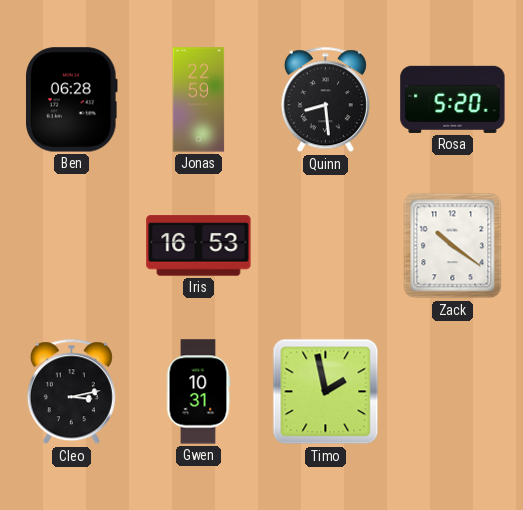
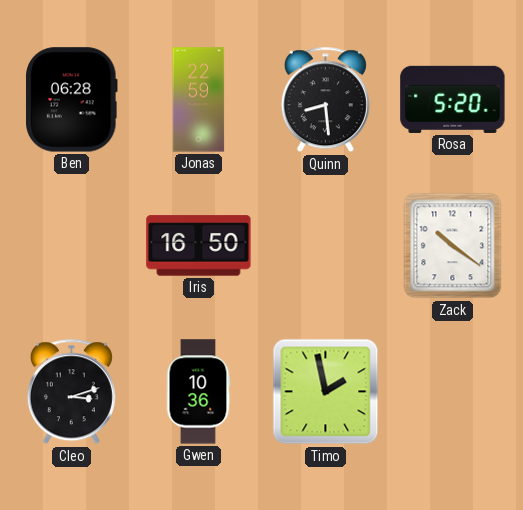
Iris: 16:53 -> 16:50 (199, 246)
Cleo: 3:13 -> 3:12 (71, 392)
Gwen: 10:31 -> 10:36 (198, 392)
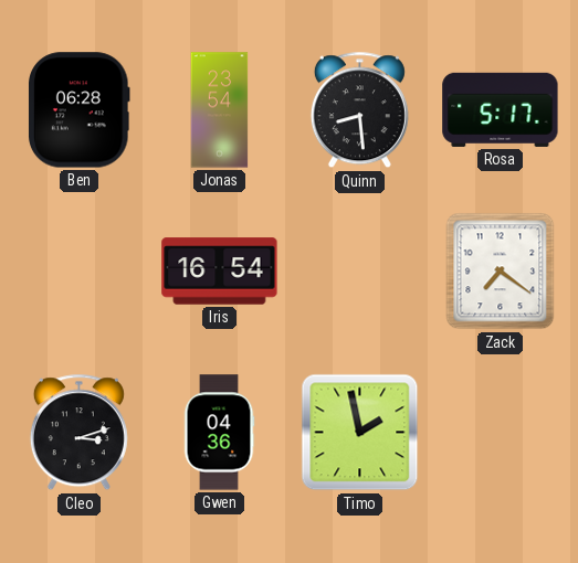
Jonas: 22:59 -> 23:54 (220, 110)
Rosa: 5:20 -> 5:17 (501, 109)
Iris: 16:50 -> 16:54 (220, 272)
Zack: 10:21 -> 7:21 (501, 272)
Gwen: 10:36 -> 04:36 (219, 433)
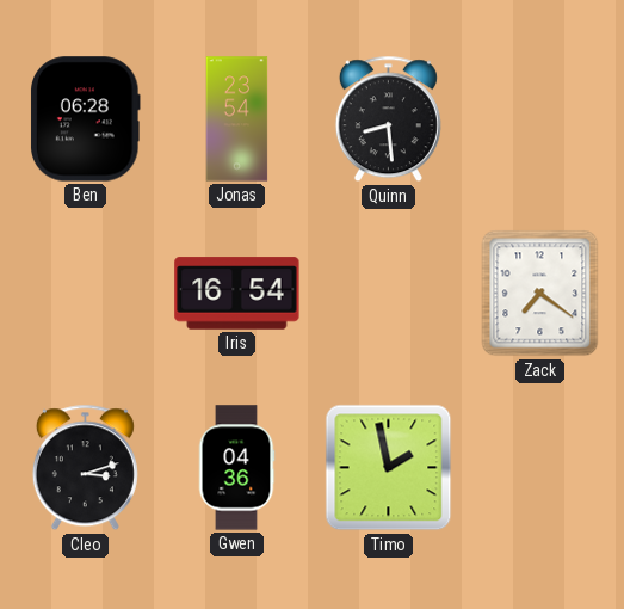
Rosa: 5:17 -> none (501, 109)
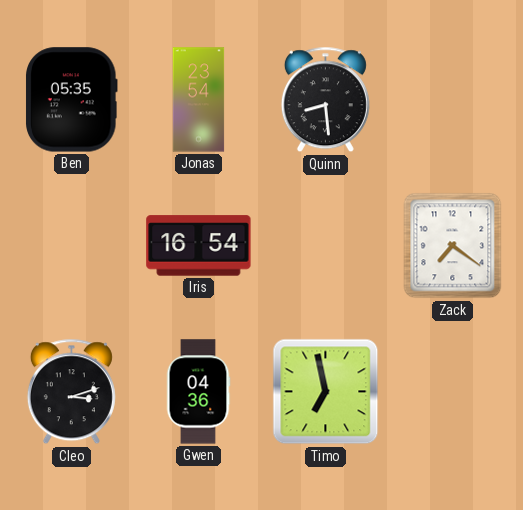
Ben: 06:28 -> 05:35 (72, 100)
Timo: 1:58 -> 6:58 (326, 392)
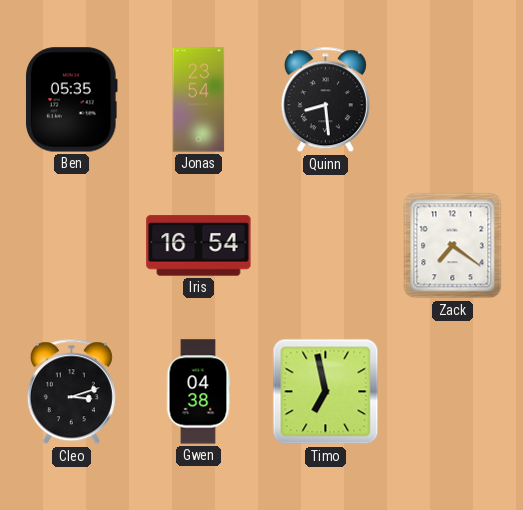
Gwen: 04:36 -> 04:38 (198, 392)
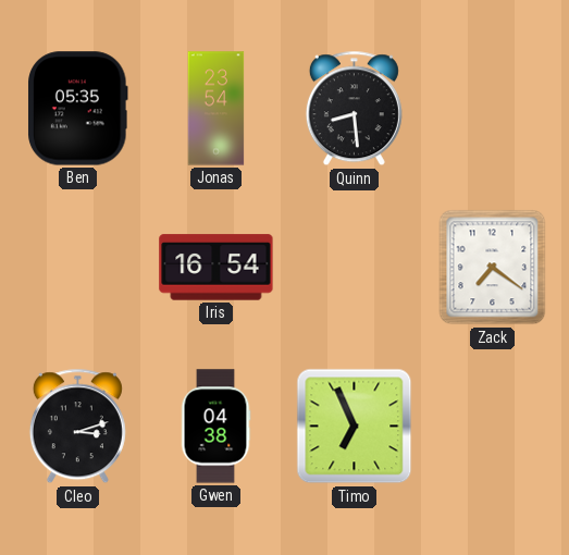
Timo: 6:58 -> 6:56 (355, 427)
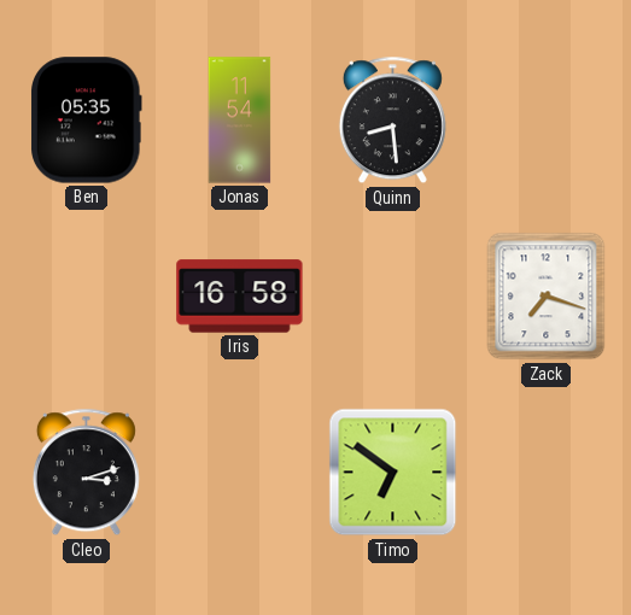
Jonas: 23:54 -> 11:54 (240, 121)
Iris: 16:54 -> 16:58 (240, 297)
Zack: 7:21 -> 7:18 (547, 297)
Gwen: 04:38 -> none (215, 427)
Timo: 6:56 -> 6:51 (393, 473)
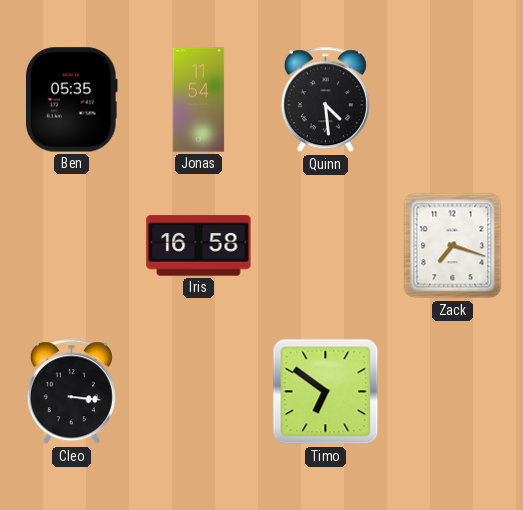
Quinn: 8:29 -> 4:29 (325, 100)
Cleo: 3:12 -> 3:16 (71, 392)
